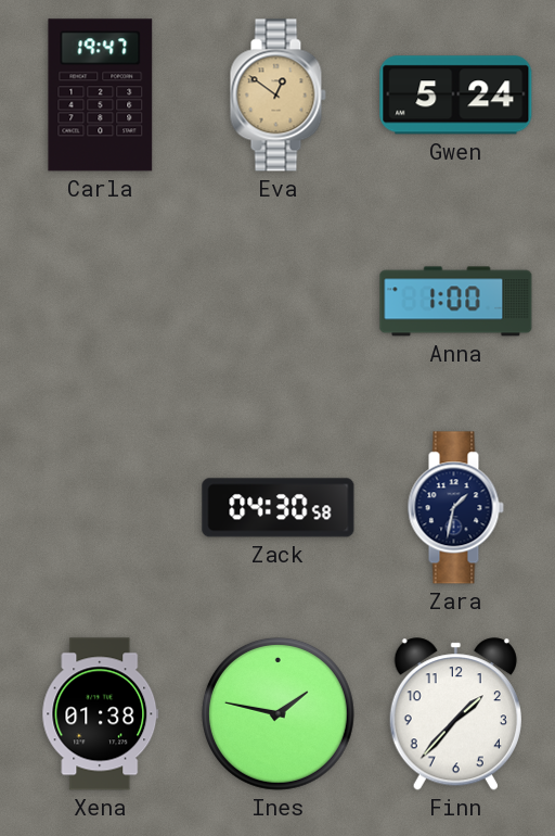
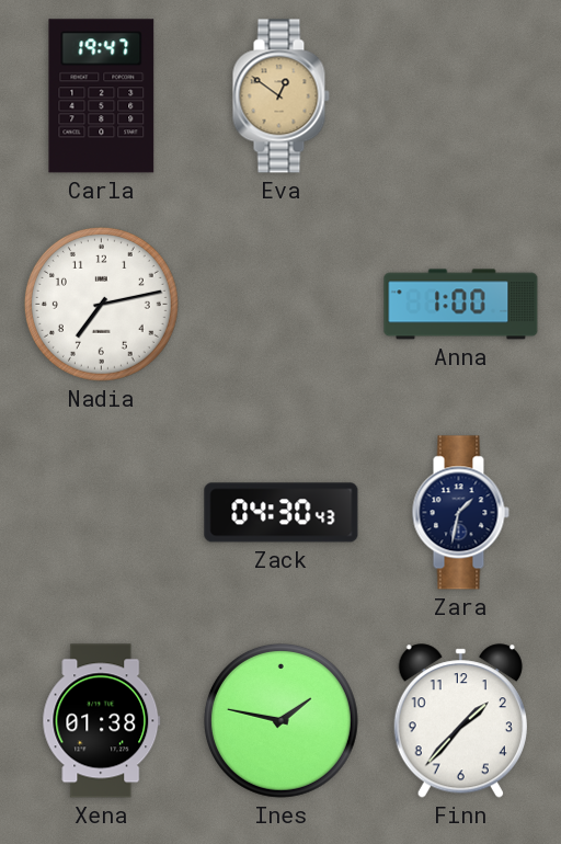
Gwen: 5:24 -> none (456, 96)
Nadia: none -> 7:13 (101, 304)
Zack: 04:30:58 -> 04:30:43 (282, 513)
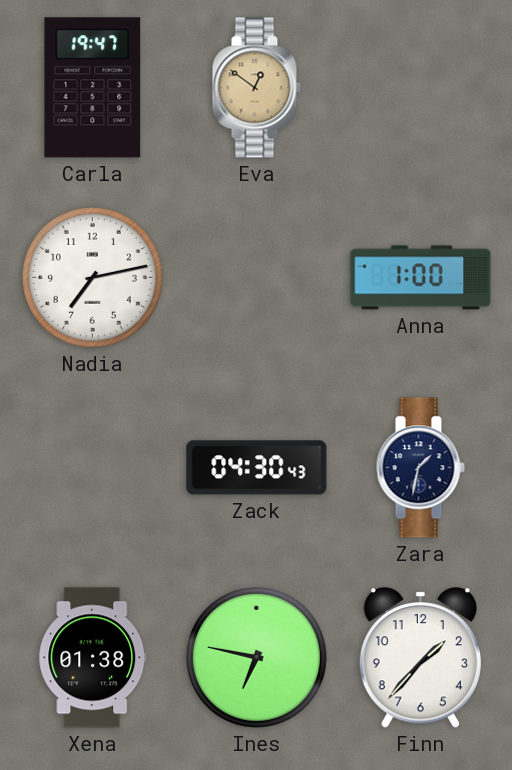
Ines: 1:47 -> 6:47 (256, 657)
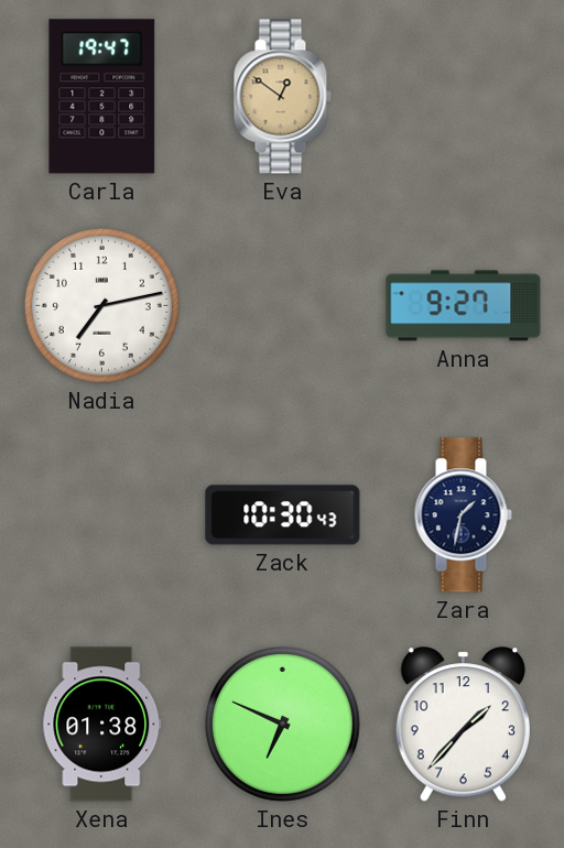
Anna: 1:00 -> 9:27 (464, 306)
Zack: 04:30 -> 10:30 (283, 515)
Ines: 6:47 -> 6:49 (282, 724)
